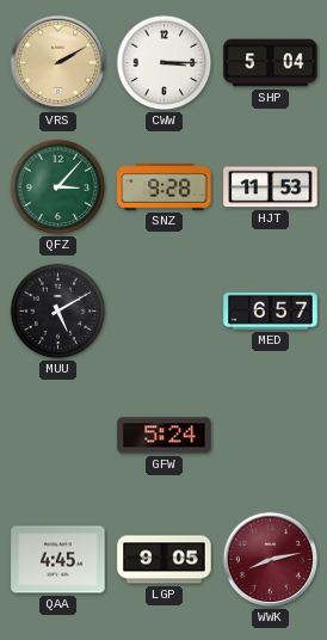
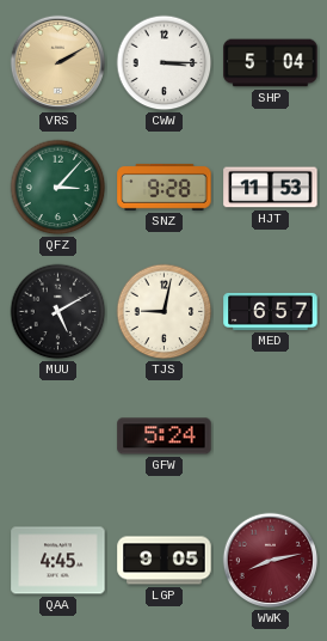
TJS: none -> 9:02 (165, 312)
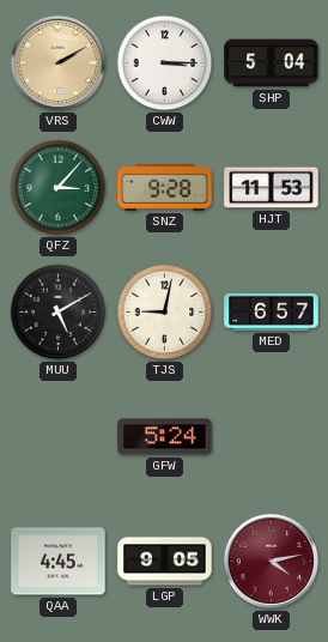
WWK: 8:13 -> 4:13 (272, 562)
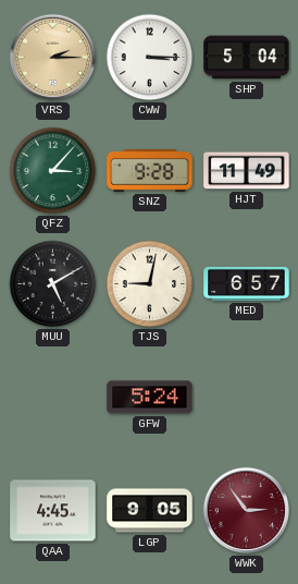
VRS: 2:10 -> 2:15 (53, 58)
HJT: 11:53 -> 11:49 (247, 171)
WWK: 4:13 -> 2:54 (247, 511)
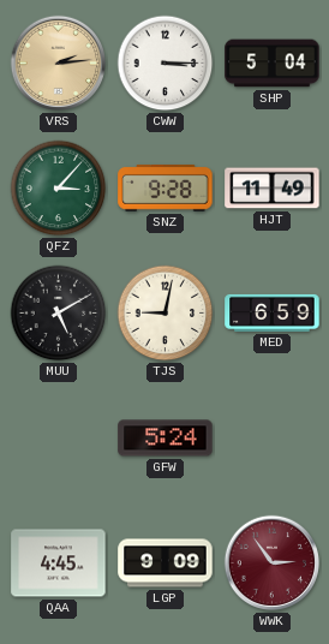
VRS: 2:15 -> 2:14 (59, 64)
MED: 6:57 -> 6:59 (273, 312)
LGP: 9:05 -> 9:09 (166, 563)
